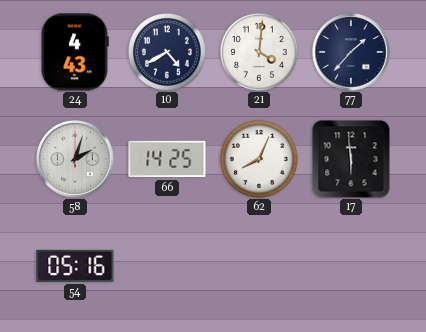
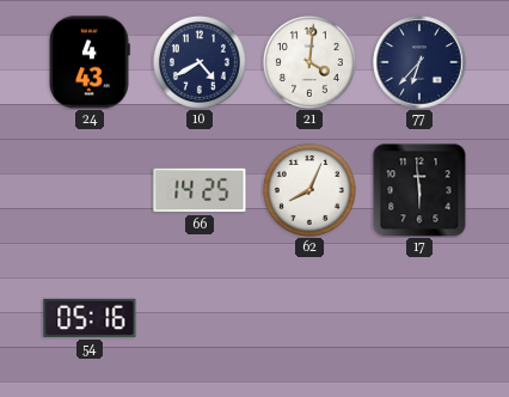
77: 1:37 -> 6:37 (419, 62)
58: 2:03 -> none (75, 159)
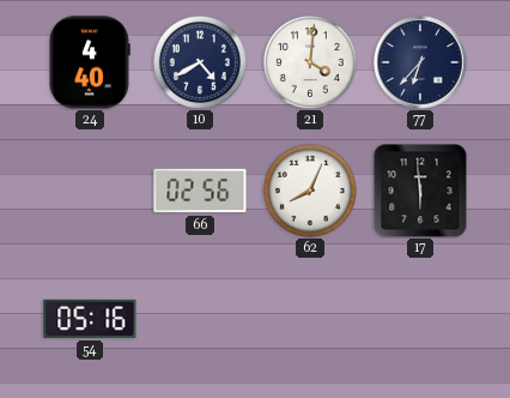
24: 4:43 -> 4:40 (90, 62)
66: 14:25 -> 02:56 (200, 191)
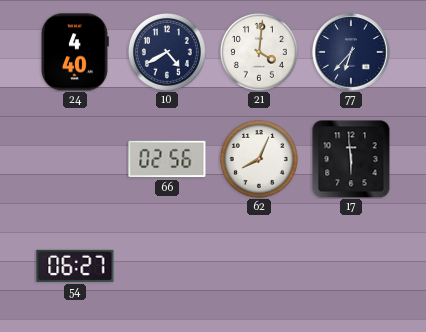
54: 05:16 -> 06:27 (75, 266)
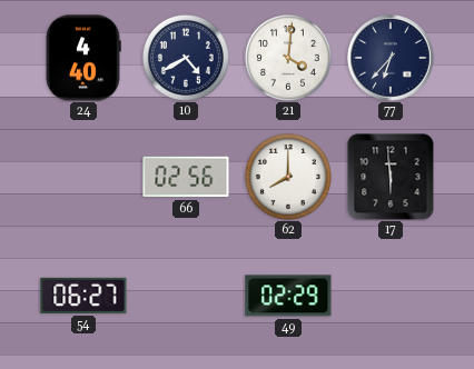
62: 8:04 -> 8:00 (288, 177)
49: none -> 02:29 (288, 296)
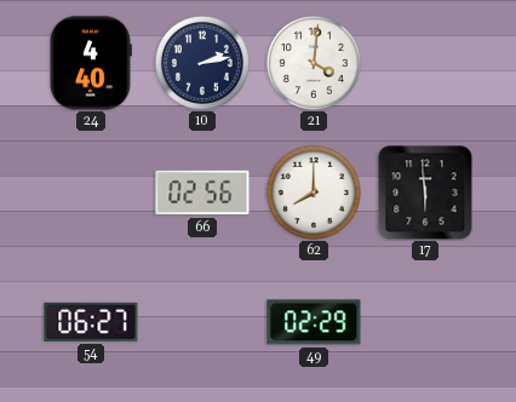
10: 4:40 -> 2:13 (202, 63)
77: 6:37 -> none (391, 58)
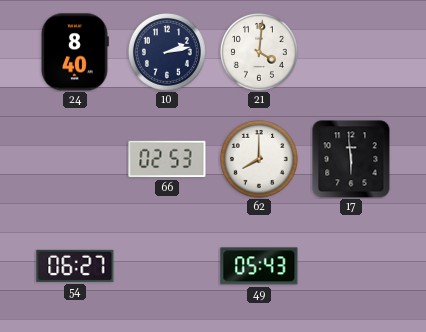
24: 4:40 -> 8:40 (75, 52)
66: 02:56 -> 02:53 (167, 159)
49: 02:29 -> 05:43 (259, 266)
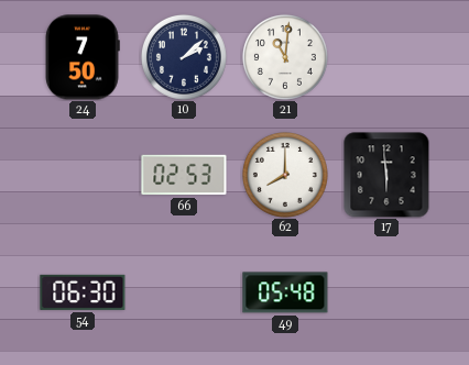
24: 8:40 -> 7:50 (83, 57)
10: 2:13 -> 2:08 (184, 57)
21: 4:01 -> 11:01 (285, 57)
54: 06:27 -> 06:30 (83, 292)
49: 05:43 -> 05:48 (285, 292)
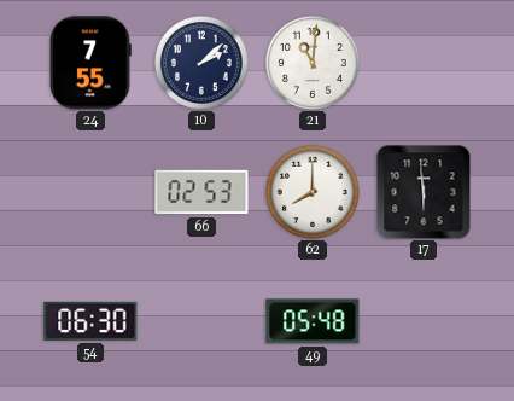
24: 7:50 -> 7:55 (90, 63)
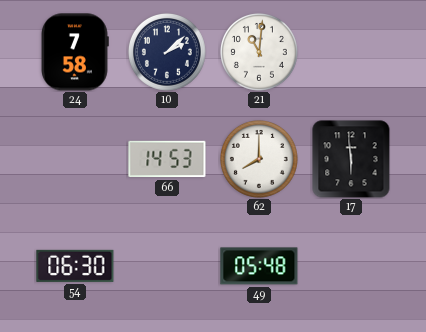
24: 7:55 -> 7:58 (75, 52)
66: 02:53 -> 14:53 (167, 159)
